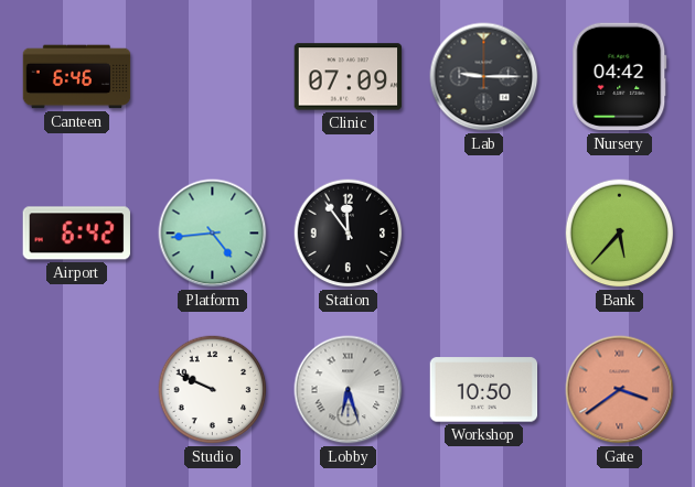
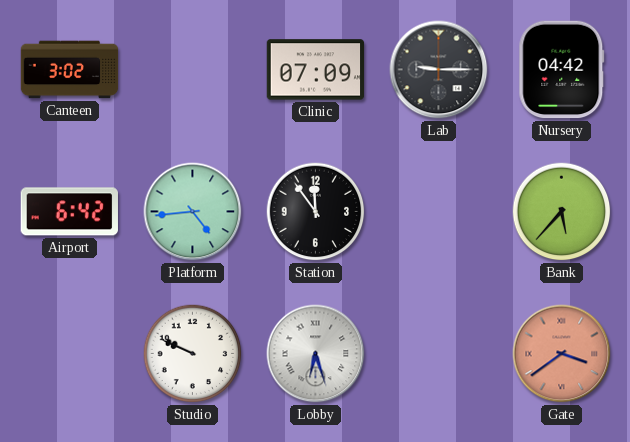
Canteen: 6:46 -> 3:02 (70, 70)
Workshop: 10:50 -> none (484, 390)
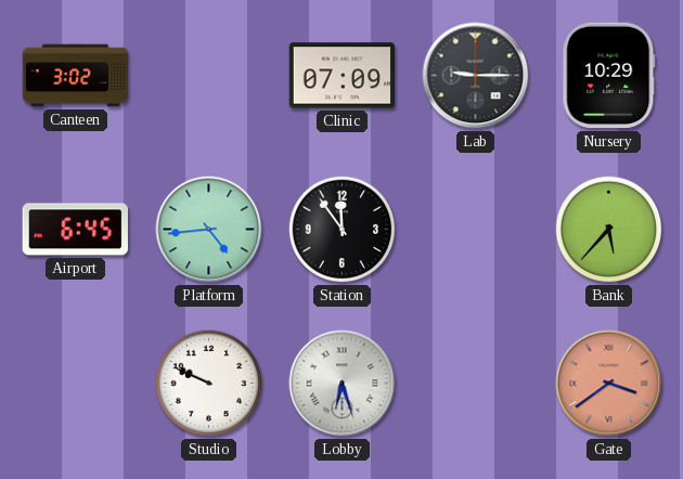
Nursery: 04:42 -> 10:29 (609, 76)
Airport: 6:42 -> 6:45 (75, 230)
